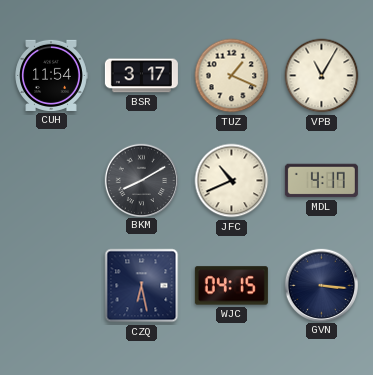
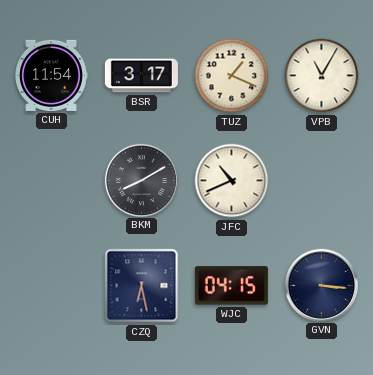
MDL: 4:17 -> none (321, 181)
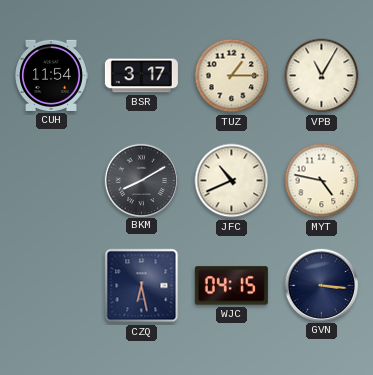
TUZ: 1:19 -> 1:15 (232, 76)
MYT: none -> 4:47 (322, 181)
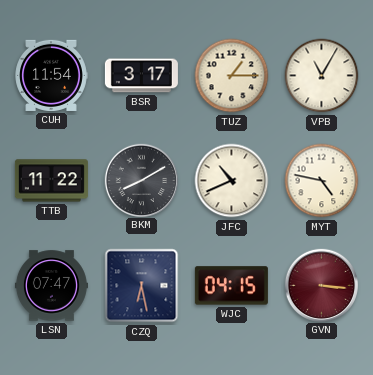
TTB: none -> 11:22 (51, 181)
LSN: none -> 07:47 (51, 286)
GVN dial: navy -> burgundy (321, 285)
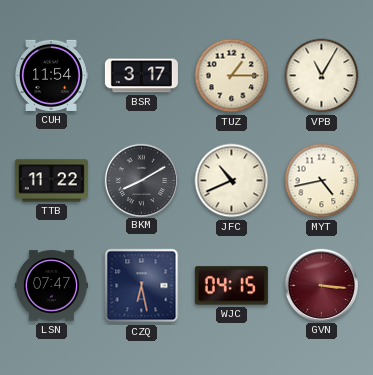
MYT: 4:47 -> 4:43 (322, 181)
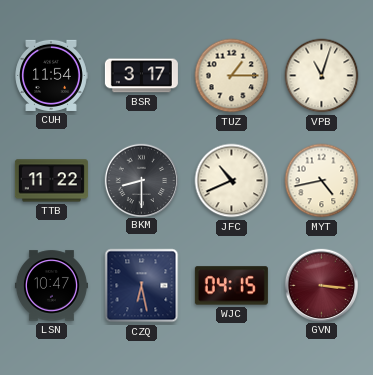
VPB: 11:05 -> 11:03 (322, 76)
BKM: 8:10 -> 8:30 (141, 180)
LSN: 07:47 -> 10:47 (51, 286)
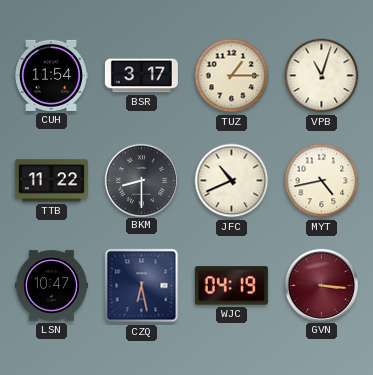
WJC: 04:15 -> 04:19 (231, 286)
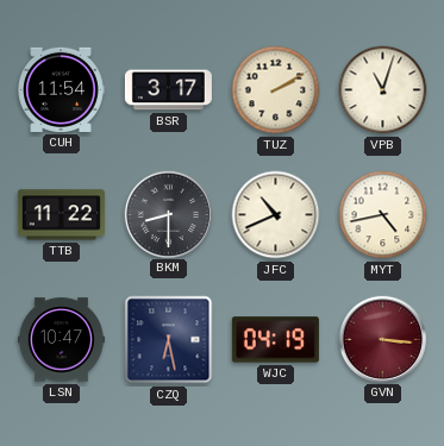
TUZ: 1:15 -> 2:10 (276, 90)
